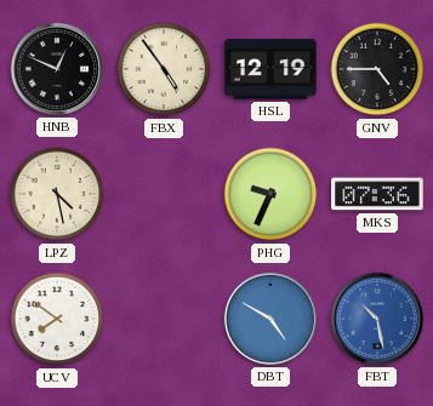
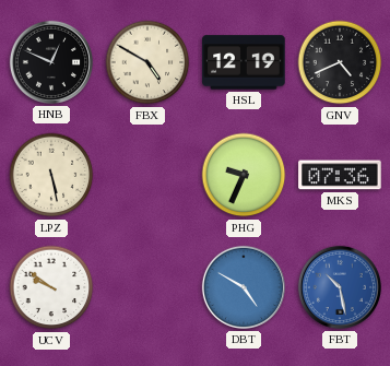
FBX: 4:54 -> 4:50 (147, 62)
GNV: 4:45 -> 4:41 (340, 62)
LPZ: 4:28 -> 5:28 (51, 175)
UCV: 7:51 -> 9:51 (51, 287)
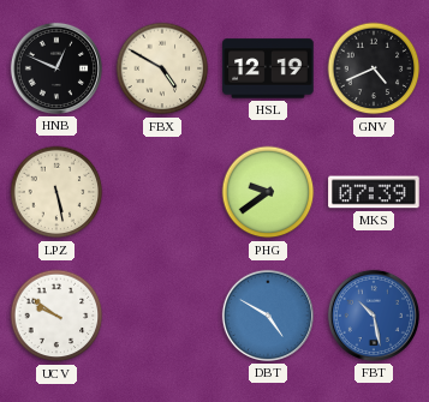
PHG: 9:34 -> 9:39 (268, 192)
MKS: 07:36 -> 07:39 (374, 192)
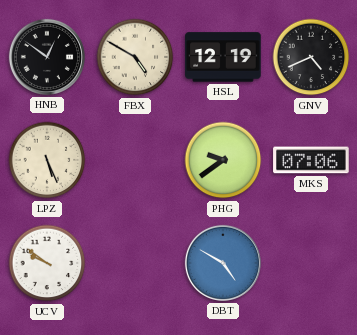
HNB: 12:49 -> 12:51 (47, 57)
LPZ: 5:28 -> 5:26 (47, 160)
MKS: 07:39 -> 07:06 (311, 160)
FBT: 10:28 -> none (374, 316)
